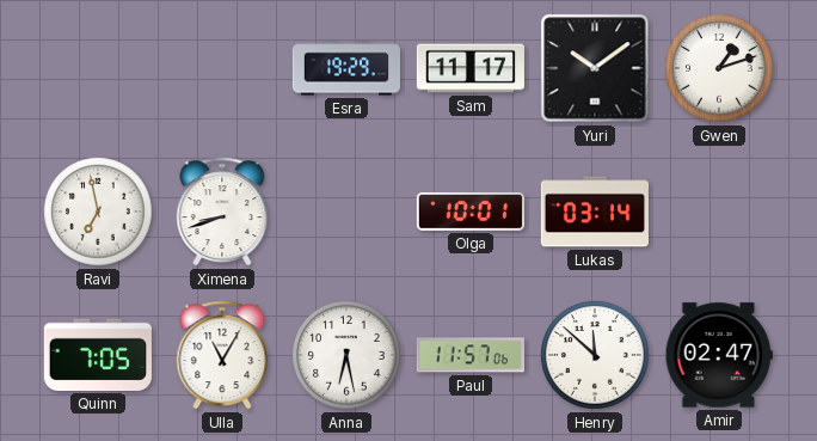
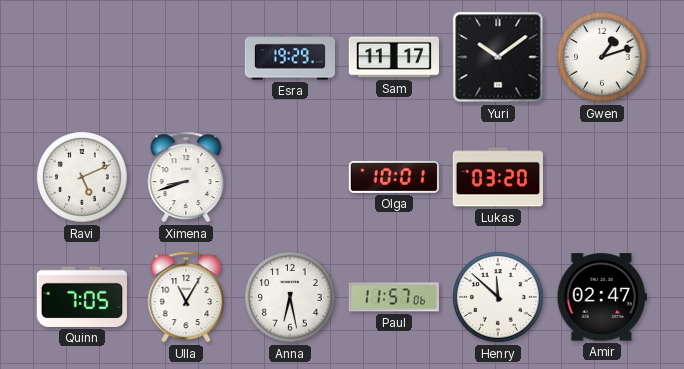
Ravi: 6:58 -> 5:11 (82, 177)
Lukas: 03:14 -> 03:20 (497, 177)
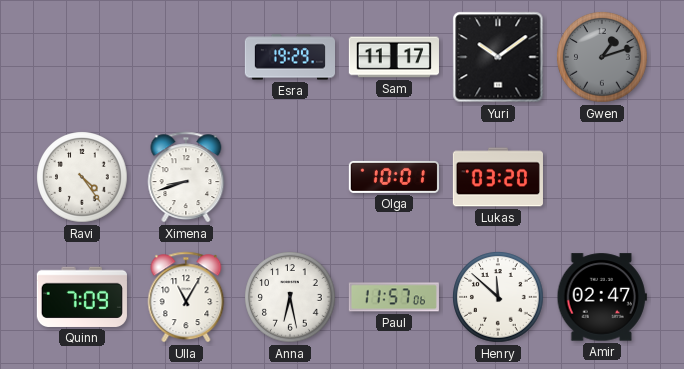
Gwen dial: white -> grey (602, 57)
Ravi: 5:11 -> 4:24 (82, 177)
Quinn: 7:05 -> 7:09 (82, 297)
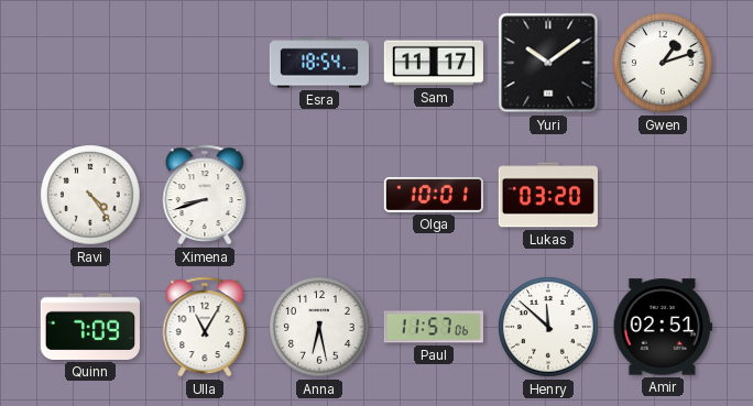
Esra: 19:29 -> 18:54 (318, 63)
Gwen dial: grey -> white (663, 63)
Amir: 02:47 -> 02:51 (663, 327)
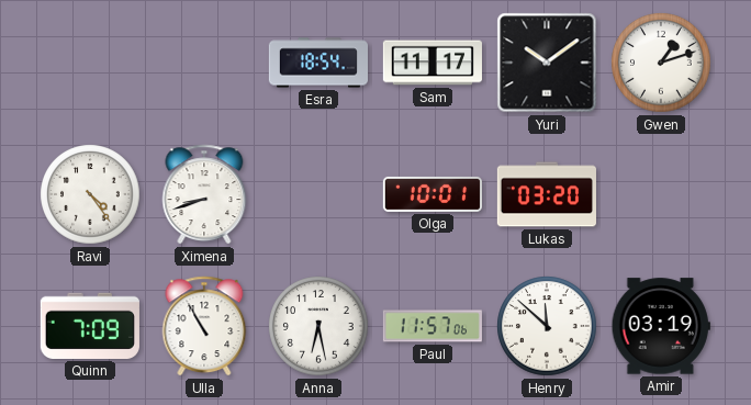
Ulla: 11:05 -> 10:55 (204, 326)
Amir: 02:51 -> 03:19 (661, 326)
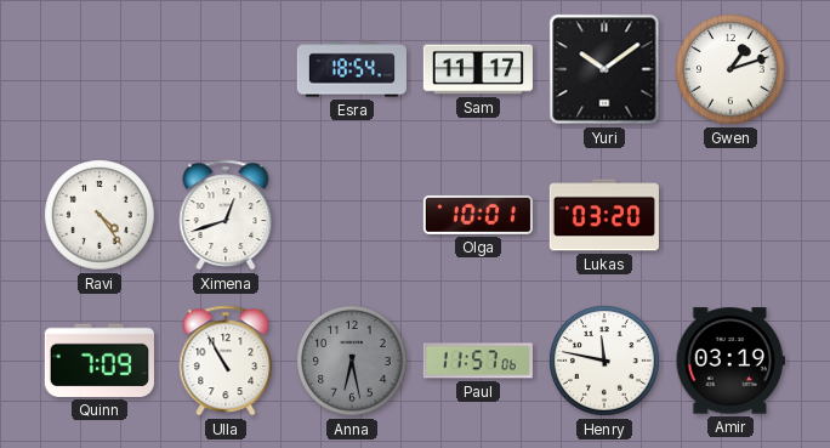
Ximena: 8:42 -> 12:42 (226, 215)
Anna dial: white -> grey (352, 361)
Henry: 11:52 -> 11:47 (604, 361)
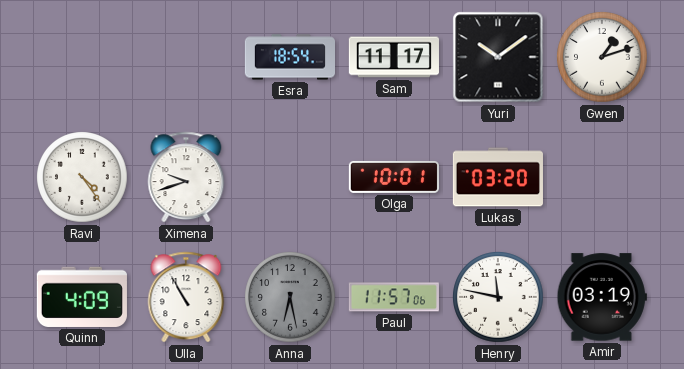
Ximena: 12:42 -> 9:42 (186, 177)
Quinn: 7:09 -> 4:09 (82, 297)
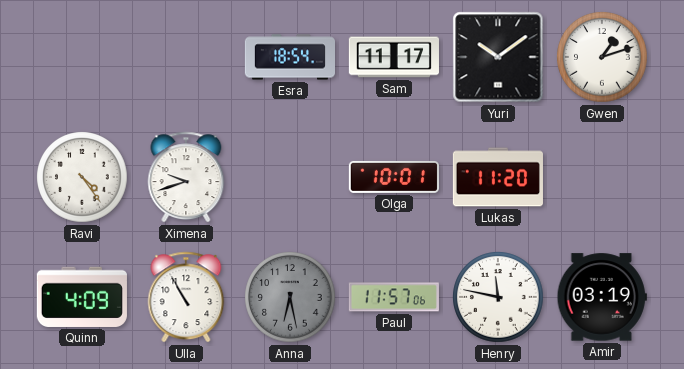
Lukas: 03:20 -> 11:20 (497, 177)
